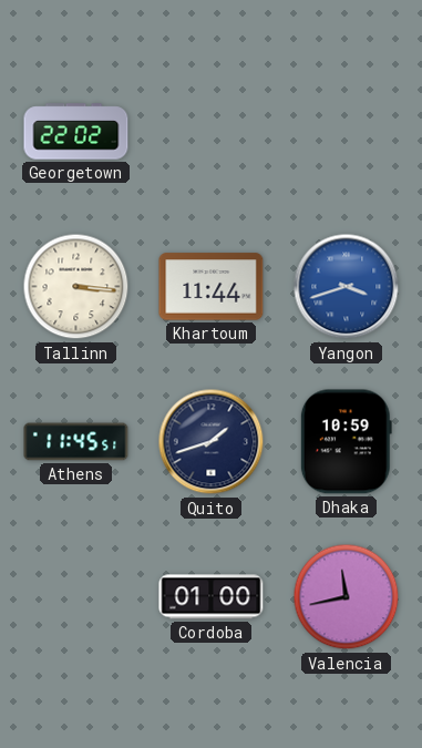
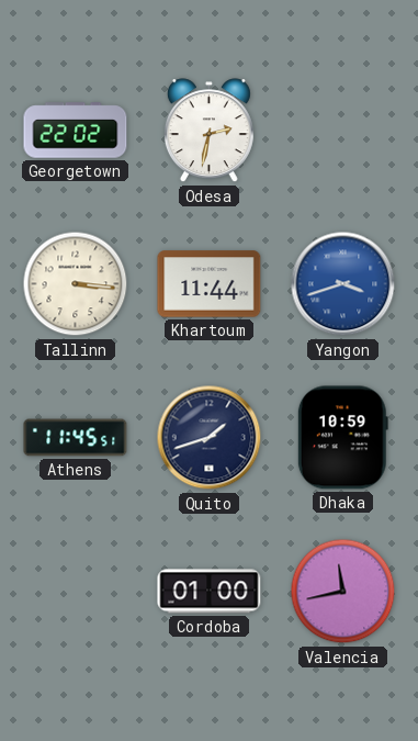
Odesa: none -> 2:32 (208, 131)
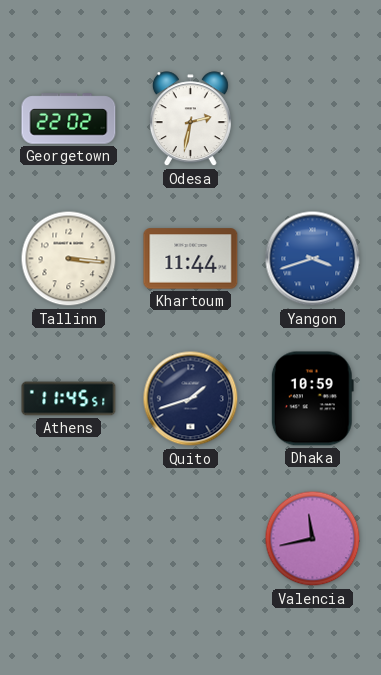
Cordoba: 01:00 -> none (210, 592)
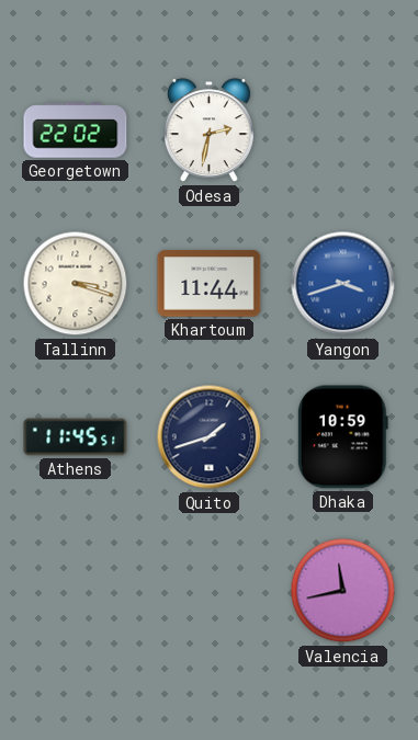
Tallinn: 3:16 -> 3:18 (76, 284)
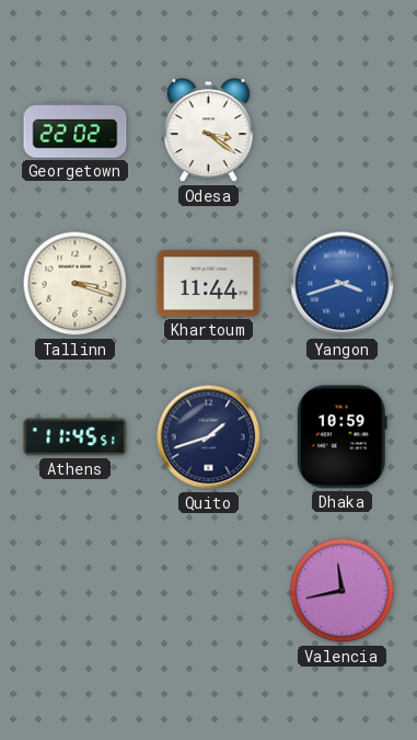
Odesa: 2:32 -> 3:21 (208, 130)
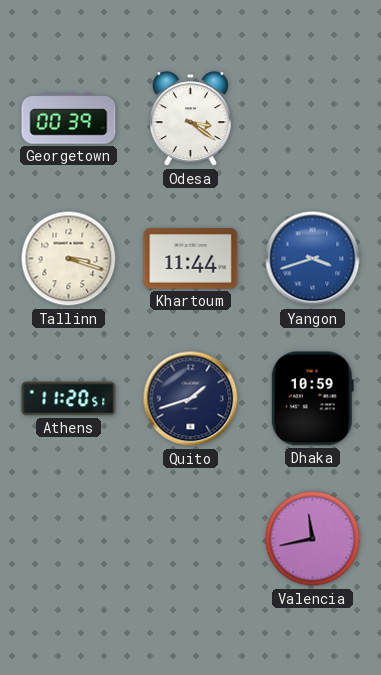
Georgetown: 22:02 -> 00:39 (69, 119)
Athens: 11:45 -> 11:20 (69, 399)
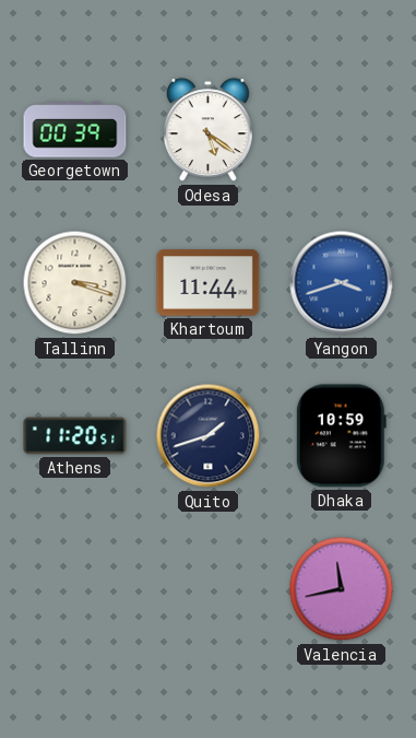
Odesa: 3:21 -> 5:21 (207, 130)
